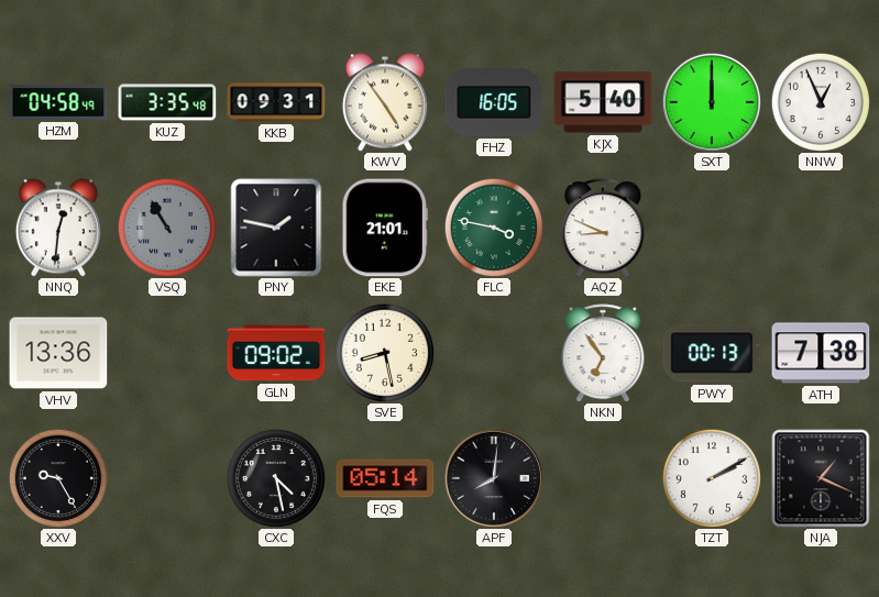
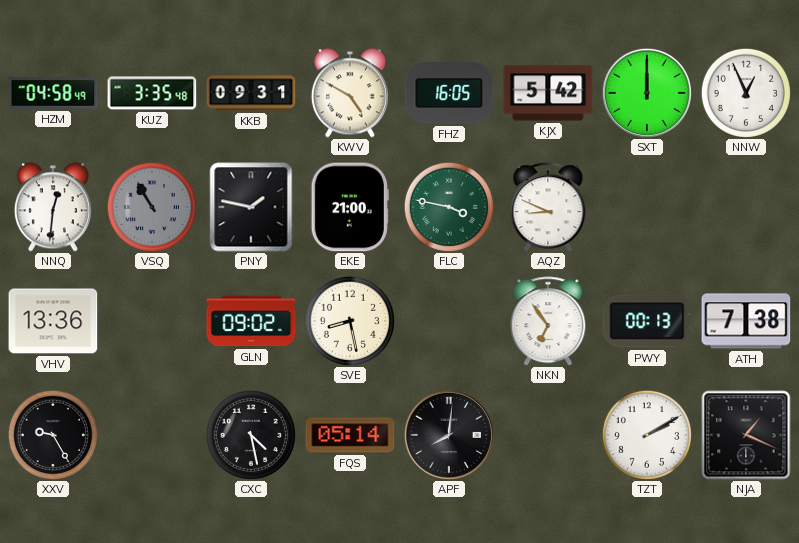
KWV: 4:54 -> 4:50 (350, 93)
KJX: 5:40 -> 5:42 (548, 93)
EKE: 21:01 -> 21:00 (350, 207)
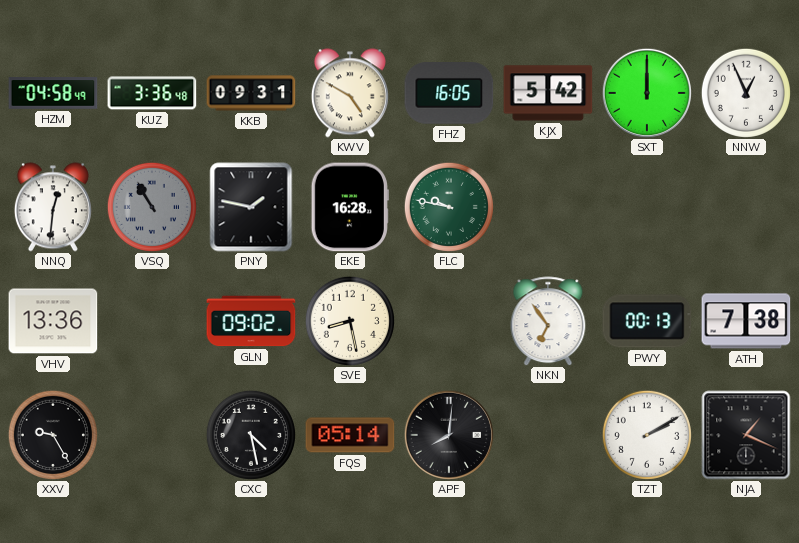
KUZ: 3:35 -> 3:36 (152, 93)
EKE: 21:00 -> 16:28 (350, 207)
FLC: 3:47 -> 9:47 (449, 207)
AQZ: 8:49 -> none (548, 207)
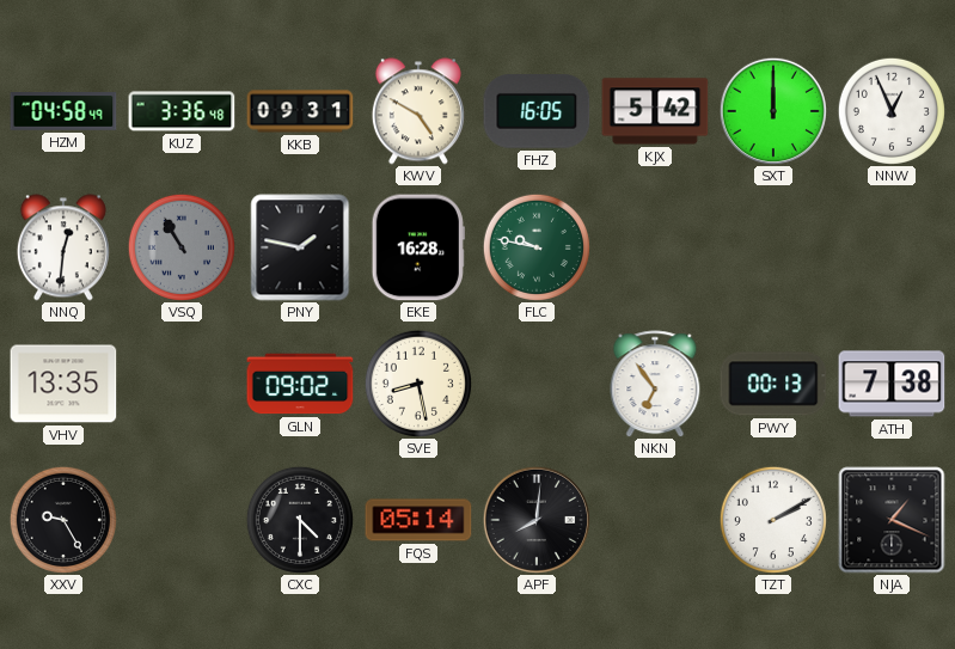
VHV: 13:36 -> 13:35 (63, 384)
CXC: 4:28 -> 4:30 (300, 520)
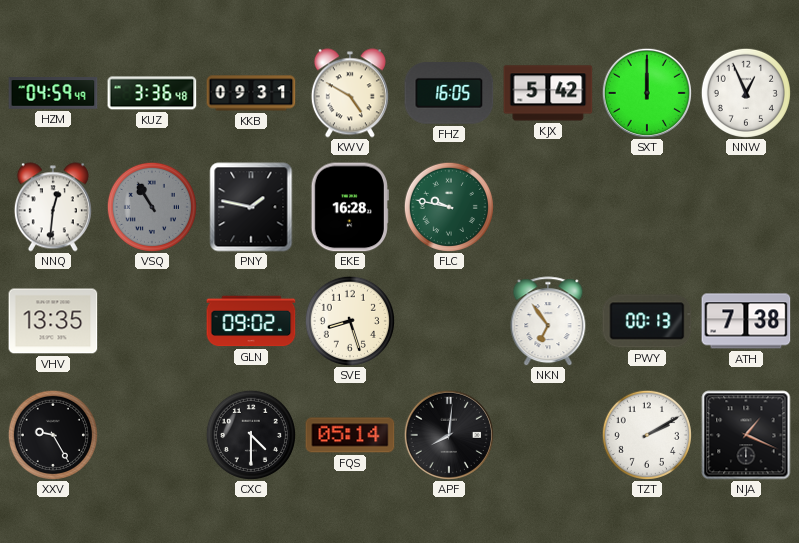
HZM: 04:58 -> 04:59 (53, 93)
SVE: 8:28 -> 8:27 (350, 321)
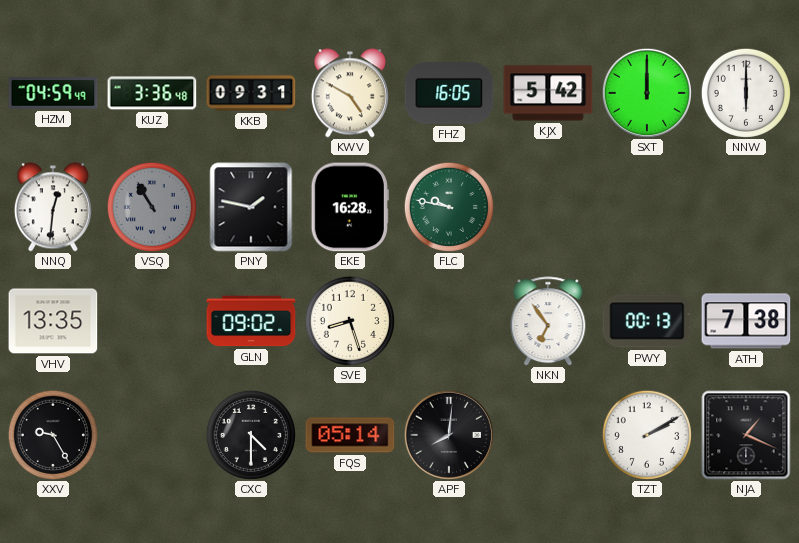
NNW: 12:56 -> 6:00 (746, 93)
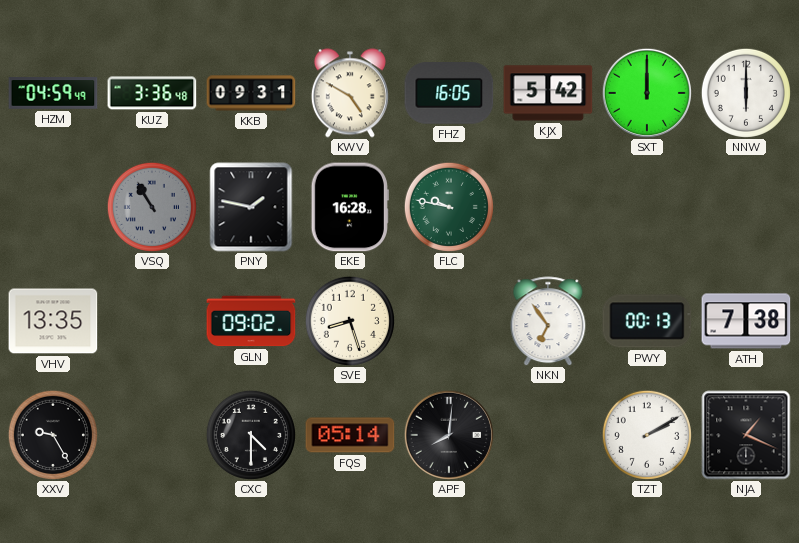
NNQ: 12:31 -> none (53, 207)
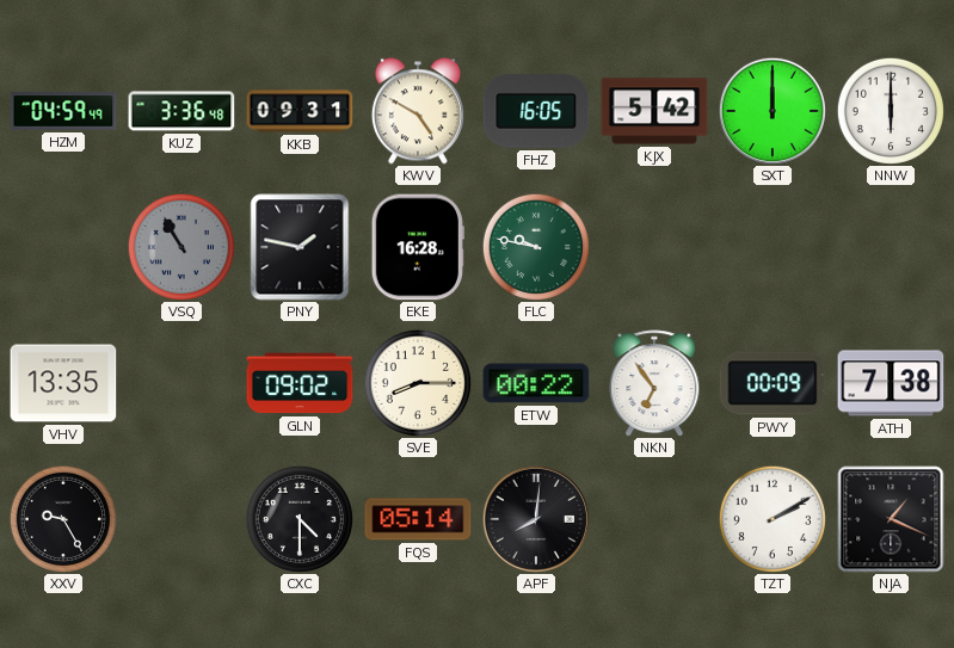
SVE: 8:27 -> 8:15 (418, 383)
ETW: none -> 00:22 (536, 383)
PWY: 00:13 -> 00:09 (773, 383)
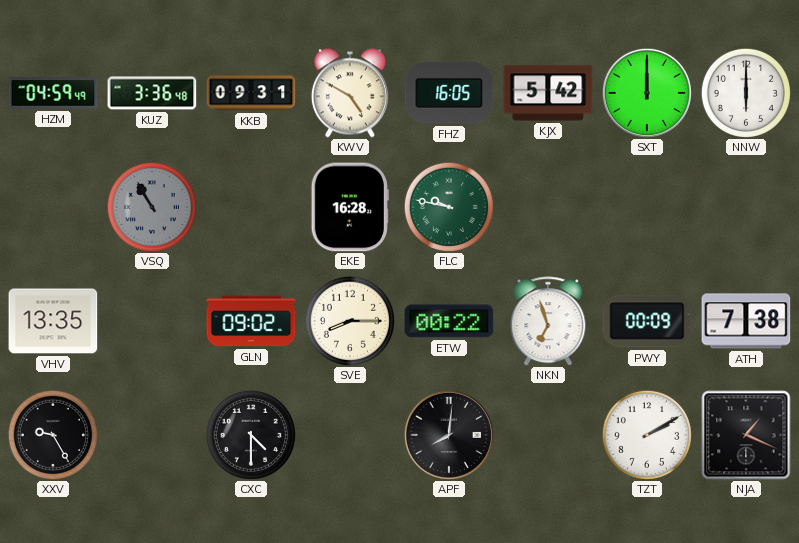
PNY: 1:47 -> none (300, 247)
NKN: 6:54 -> 6:57 (548, 321)
FQS: 05:14 -> none (418, 519)
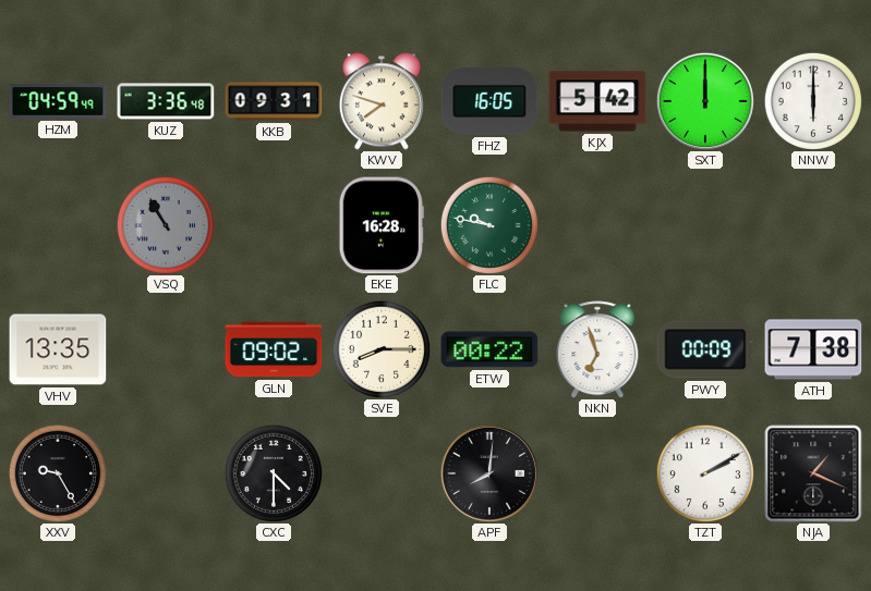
KWV: 4:50 -> 7:48 (382, 101)
